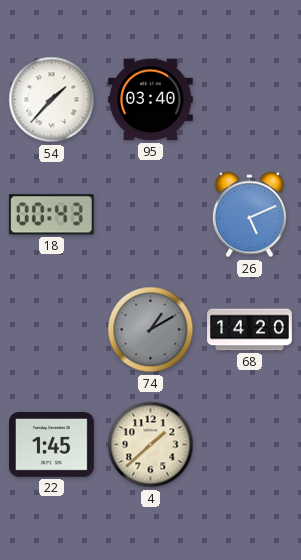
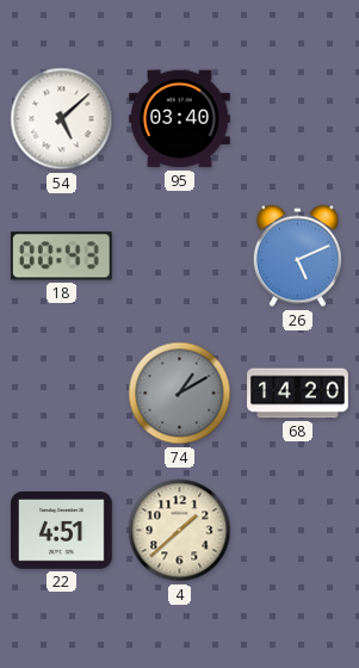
54: 1:37 -> 5:08 (62, 119)
22: 1:45 -> 4:51 (62, 531)
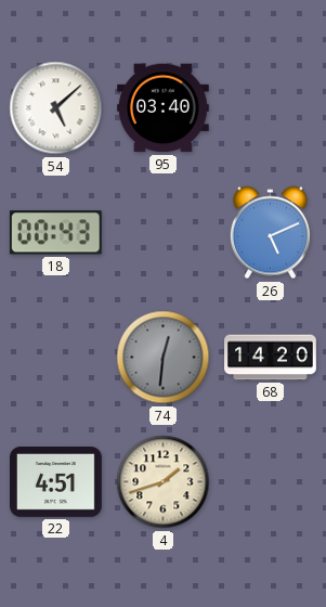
74: 1:10 -> 12:31 (164, 358)
4: 1:38 -> 1:42 (164, 482)
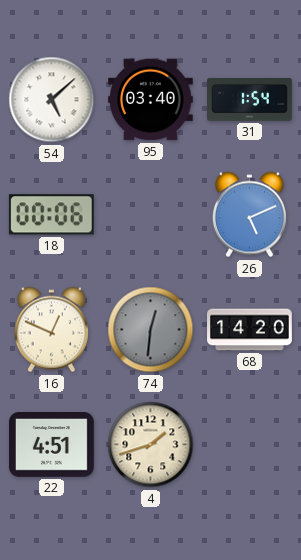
31: none -> 1:54 (250, 100)
18: 00:43 -> 00:06 (51, 215)
16: none -> 12:49 (51, 330)
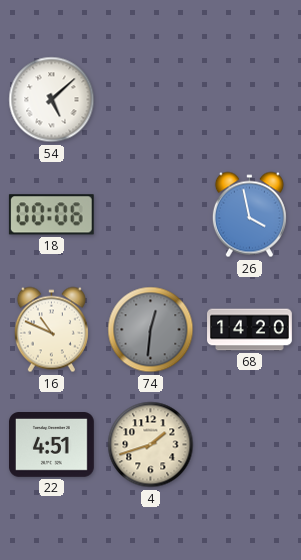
95: 03:40 -> none (151, 100)
31: 1:54 -> none (250, 100)
26: 5:11 -> 3:58 (249, 215)
16: 12:49 -> 10:49 (51, 330)
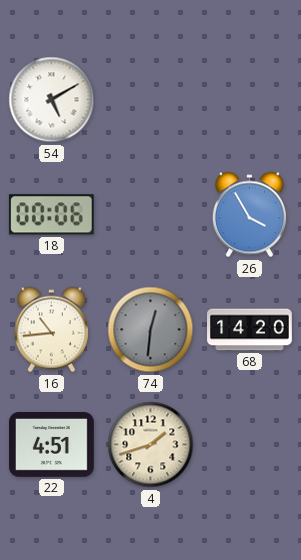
54: 5:08 -> 5:10 (52, 100)
26: 3:58 -> 3:55 (249, 215)
16: 10:49 -> 10:44 (51, 330)
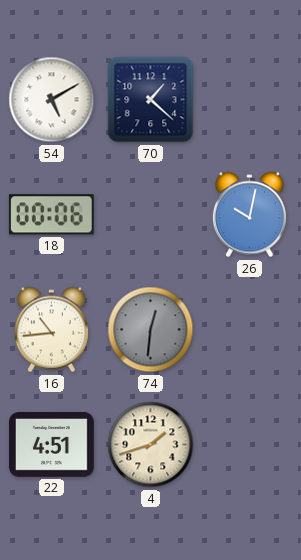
70: none -> 1:22 (151, 100)
26: 3:55 -> 10:02 (249, 215)
68: 14:20 -> none (250, 330)
